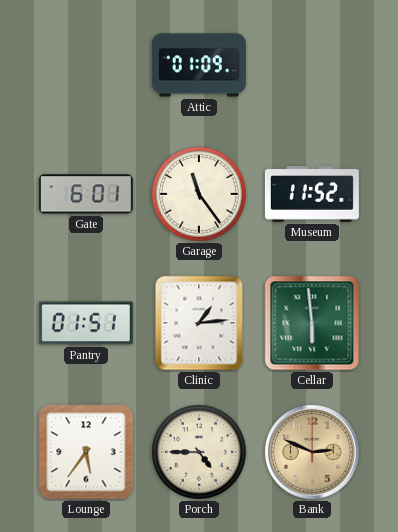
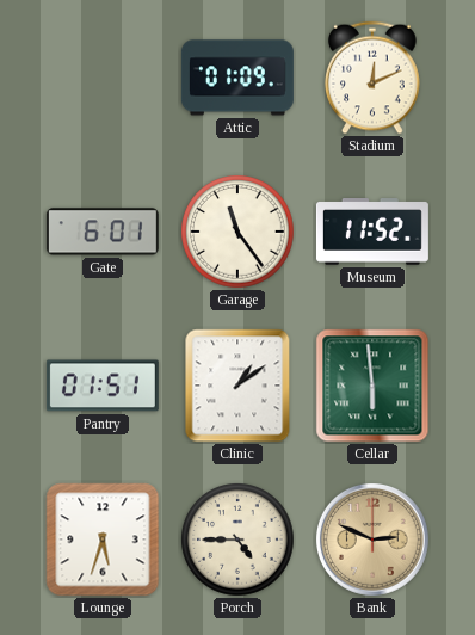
Stadium: none -> 12:11 (374, 78)
Clinic: 1:14 -> 1:09 (237, 386)
Lounge: 5:36 -> 5:33 (103, 540)
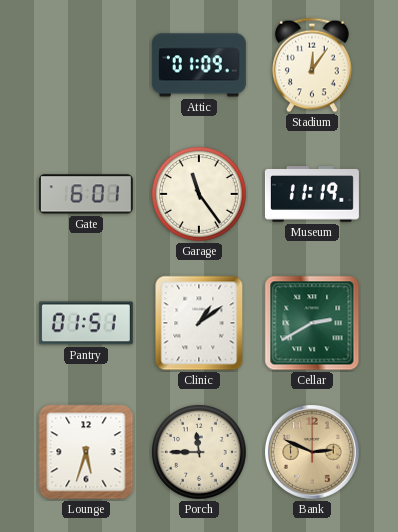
Stadium: 12:11 -> 12:06 (313, 65)
Museum: 11:52 -> 11:19 (312, 195)
Cellar: 5:59 -> 2:40 (312, 323)
Porch: 4:45 -> 11:45 (199, 452)
